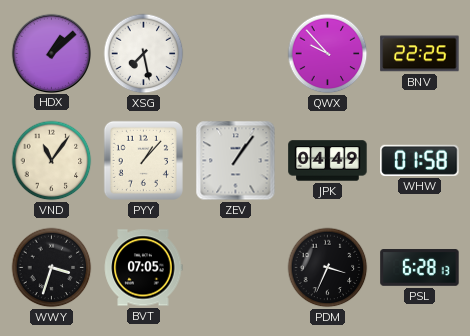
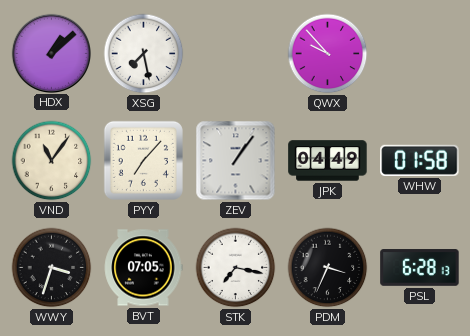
BNV: 22:25 -> none (420, 54)
PYY: 1:07 -> 7:07 (143, 160)
STK: none -> 7:17 (236, 268)
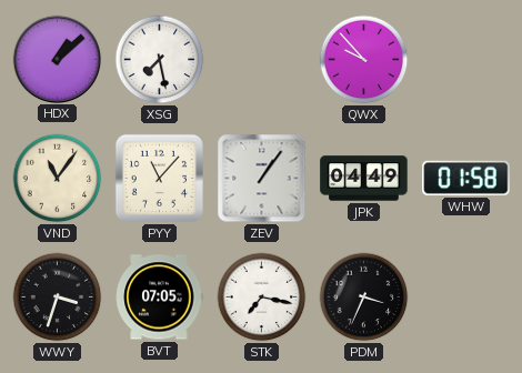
PYY: 7:07 -> 11:07 (159, 178)
PSL: 6:28 -> none (420, 268)
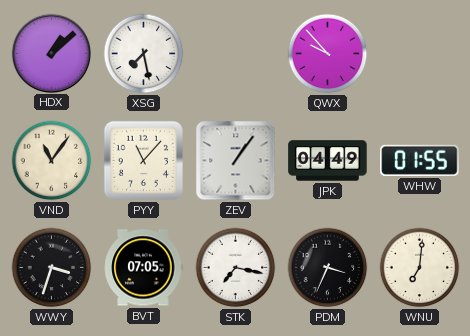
WHW: 01:58 -> 01:55 (420, 160)
WNU: none -> 7:01 (420, 268)
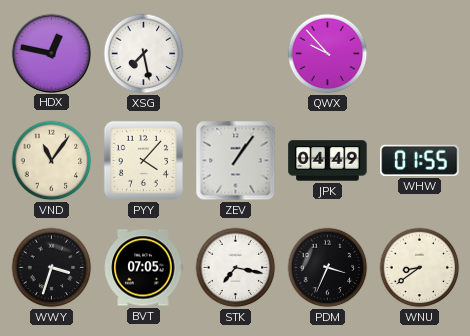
HDX: 1:08 -> 12:47 (51, 53)
PYY: 11:07 -> 4:07 (143, 160)
WNU: 7:01 -> 8:39 (420, 268)
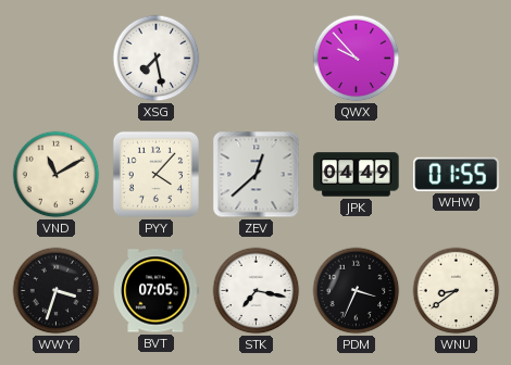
HDX: 12:47 -> none (51, 53)
VND: 11:06 -> 11:10 (57, 175)
ZEV: 1:06 -> 12:38 (257, 175)
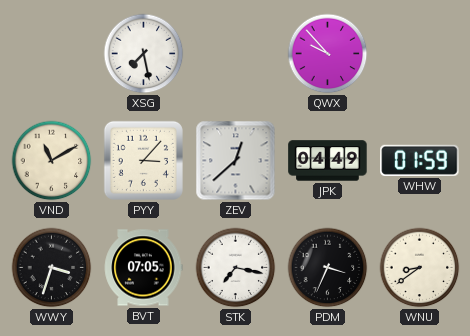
PYY: 4:07 -> 3:07 (143, 160)
WHW: 01:55 -> 01:59 (420, 160)
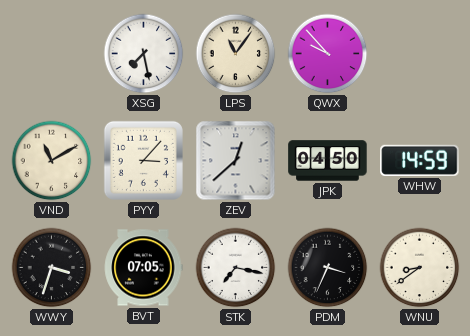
LPS: none -> 11:06 (236, 54)
JPK: 04:49 -> 04:50 (328, 161)
WHW: 01:59 -> 14:59 (420, 160)
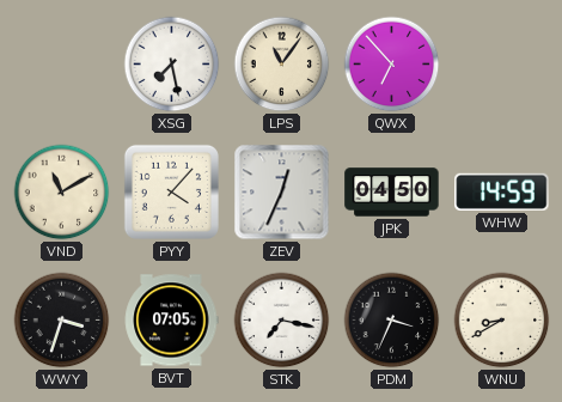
QWX: 9:53 -> 6:53 (392, 65)
PYY: 3:07 -> 4:07 (171, 191)
ZEV: 12:38 -> 12:34 (282, 193)
WNU: 8:39 -> 8:40 (502, 321)
